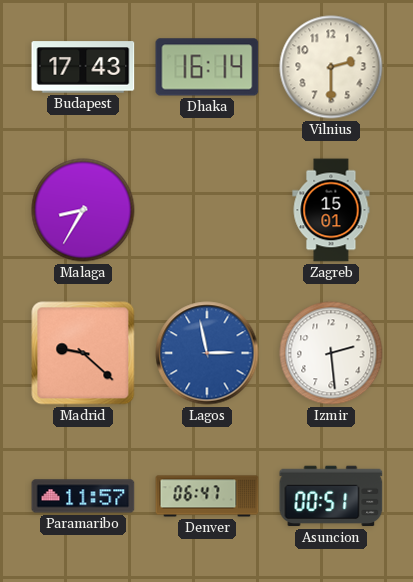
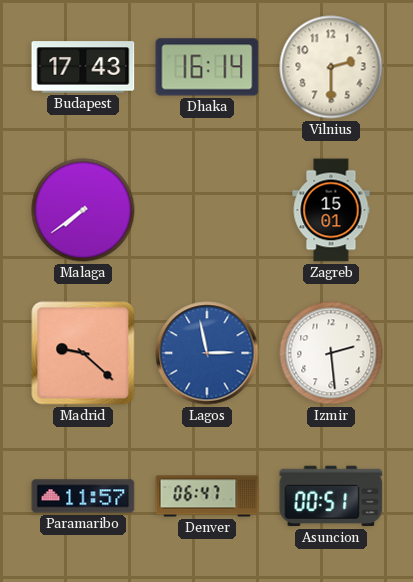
Malaga: 8:35 -> 7:39 (83, 210)
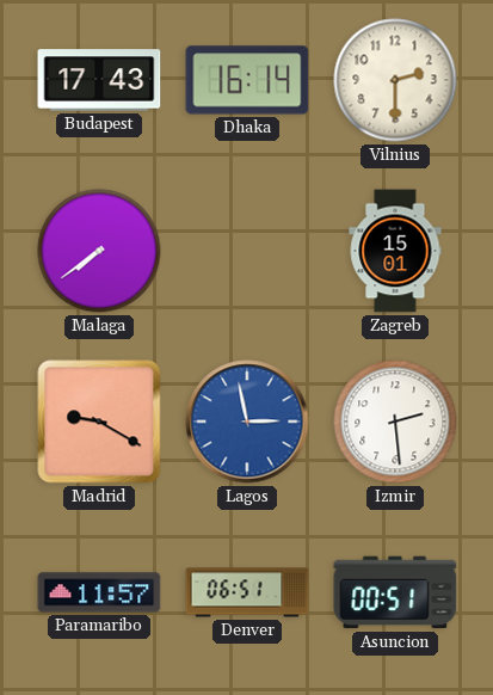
Madrid: 9:22 -> 9:20 (99, 422)
Denver: 06:47 -> 06:51 (247, 592)
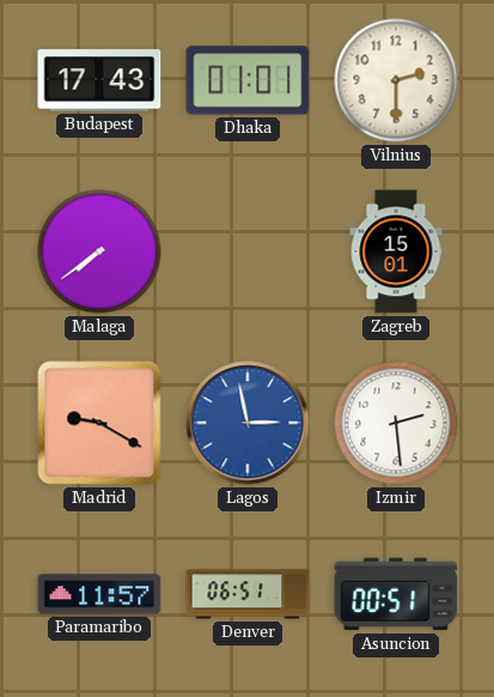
Dhaka: 16:14 -> 01:01 (248, 80)
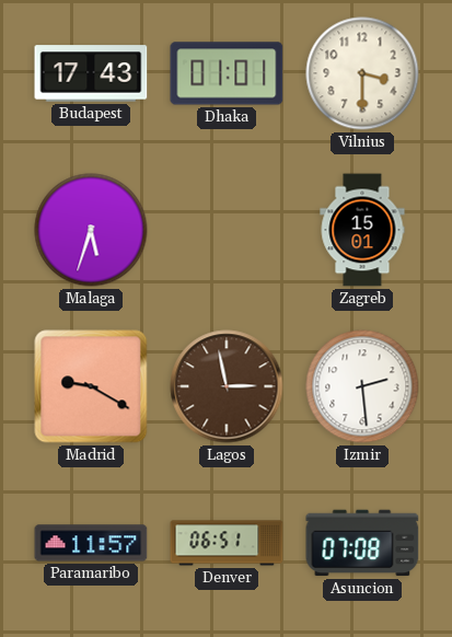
Vilnius: 2:30 -> 3:30 (362, 73)
Malaga: 7:39 -> 5:33 (91, 230)
Lagos dial: blue -> brown (227, 386)
Asuncion: 00:51 -> 07:08 (362, 543)
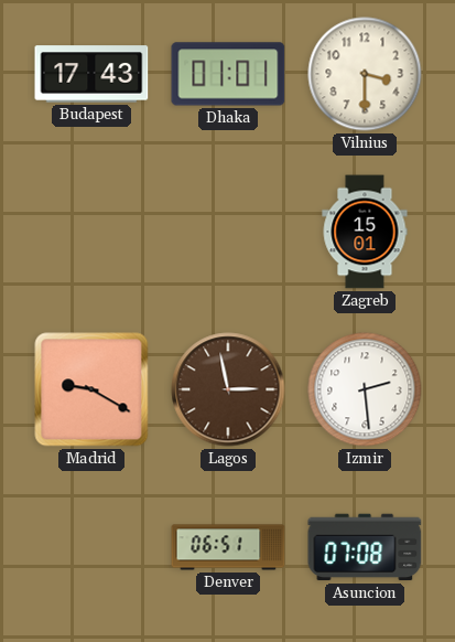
Malaga: 5:33 -> none (91, 230)
Paramaribo: 11:57 -> none (91, 543)
